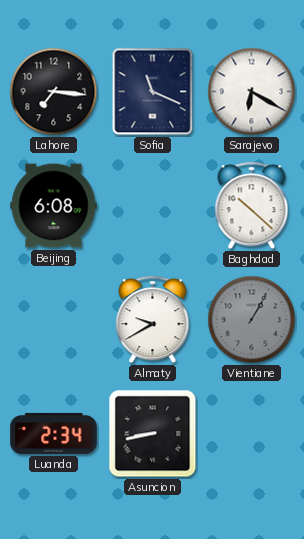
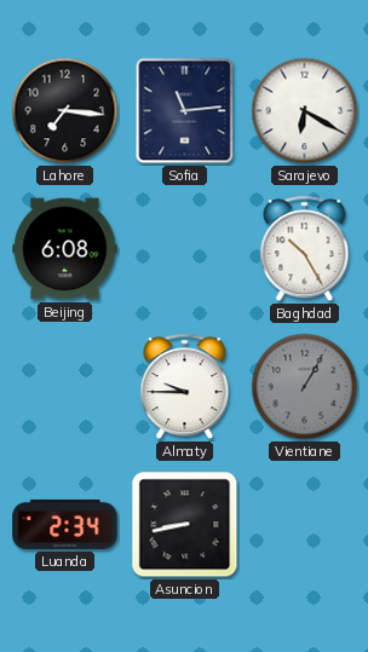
Sofia: 11:19 -> 11:14 (185, 111)
Baghdad: 10:22 -> 10:25 (305, 249)
Almaty: 9:40 -> 9:45 (185, 387)
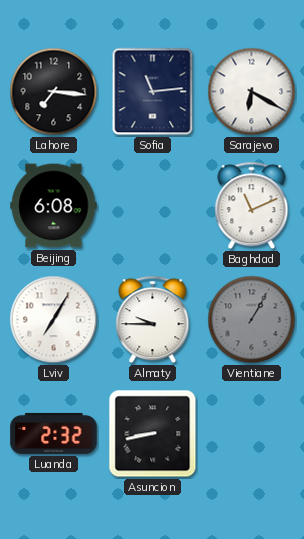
Baghdad: 10:25 -> 11:11 (252, 206)
Lviv: none -> 7:05 (54, 320)
Luanda: 2:34 -> 2:32 (54, 433)
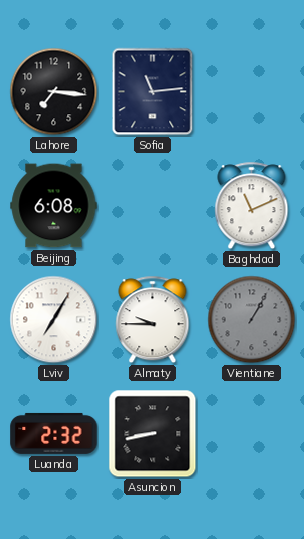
Sarajevo: 6:20 -> none (252, 92)
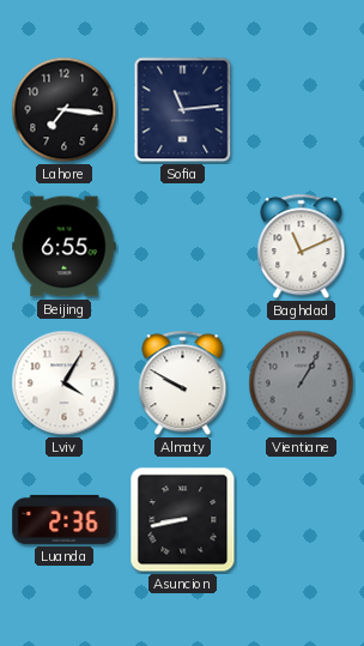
Beijing: 6:08 -> 6:55 (65, 247)
Lviv: 7:05 -> 4:05 (65, 384)
Almaty: 9:45 -> 9:50 (183, 384)
Luanda: 2:32 -> 2:36 (65, 519)
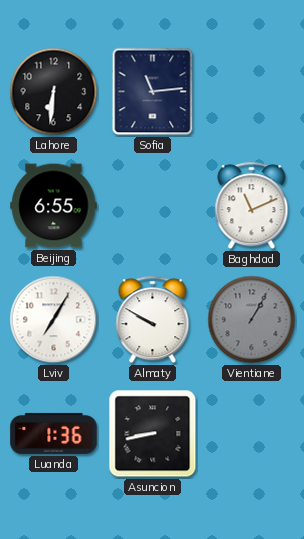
Lahore: 7:16 -> 6:31 (54, 92)
Lviv: 4:05 -> 7:05 (54, 320)
Luanda: 2:36 -> 1:36 (54, 433)
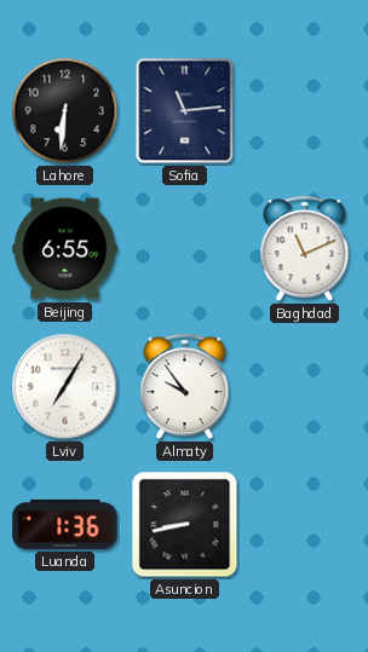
Almaty: 9:50 -> 9:54 (185, 387)
Vientiane: 1:05 -> none (252, 320)
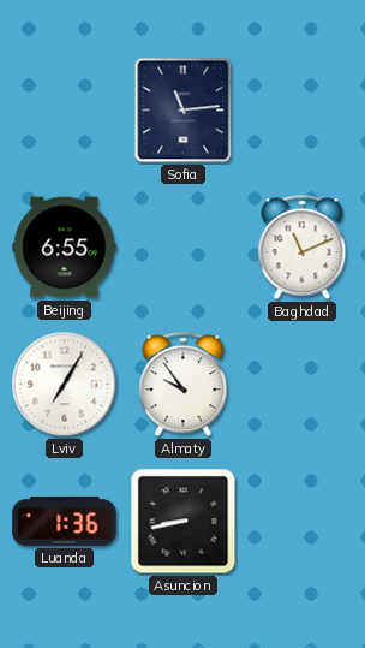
Lahore: 6:31 -> none (65, 111)
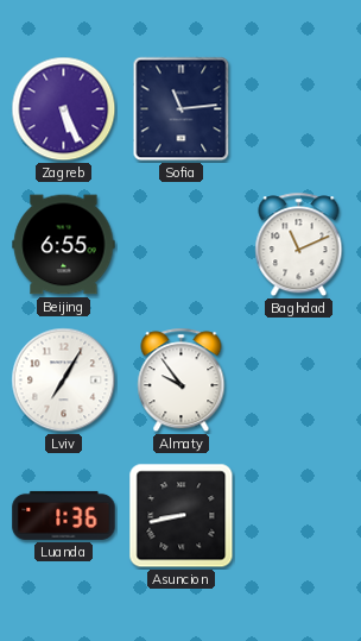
Zagreb: none -> 5:26 (64, 109)
